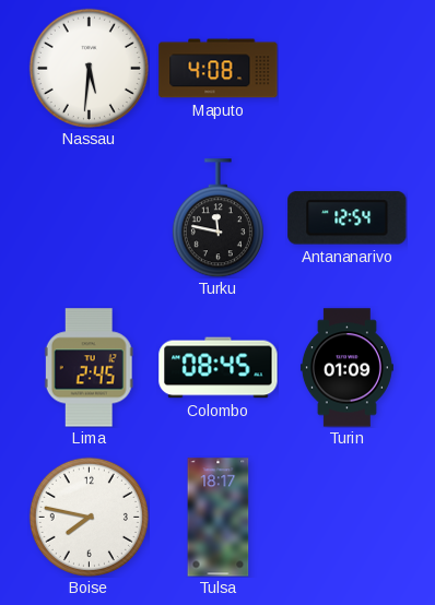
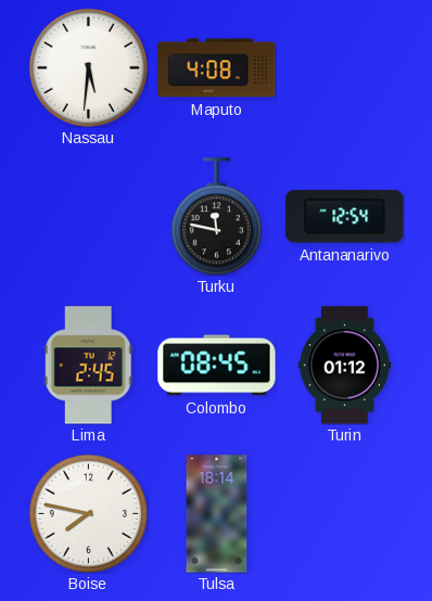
Turin: 01:09 -> 01:12 (344, 366)
Tulsa: 18:17 -> 18:14 (217, 514)
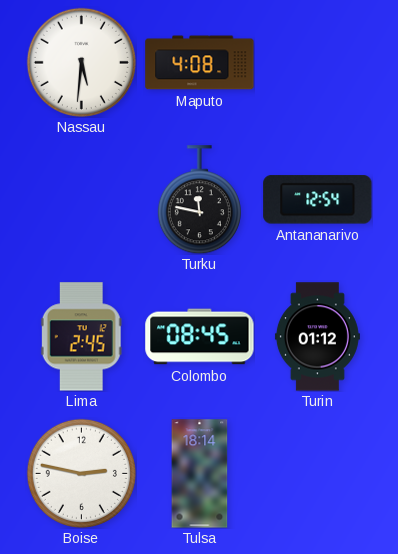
Boise: 7:47 -> 2:47 (81, 473)
